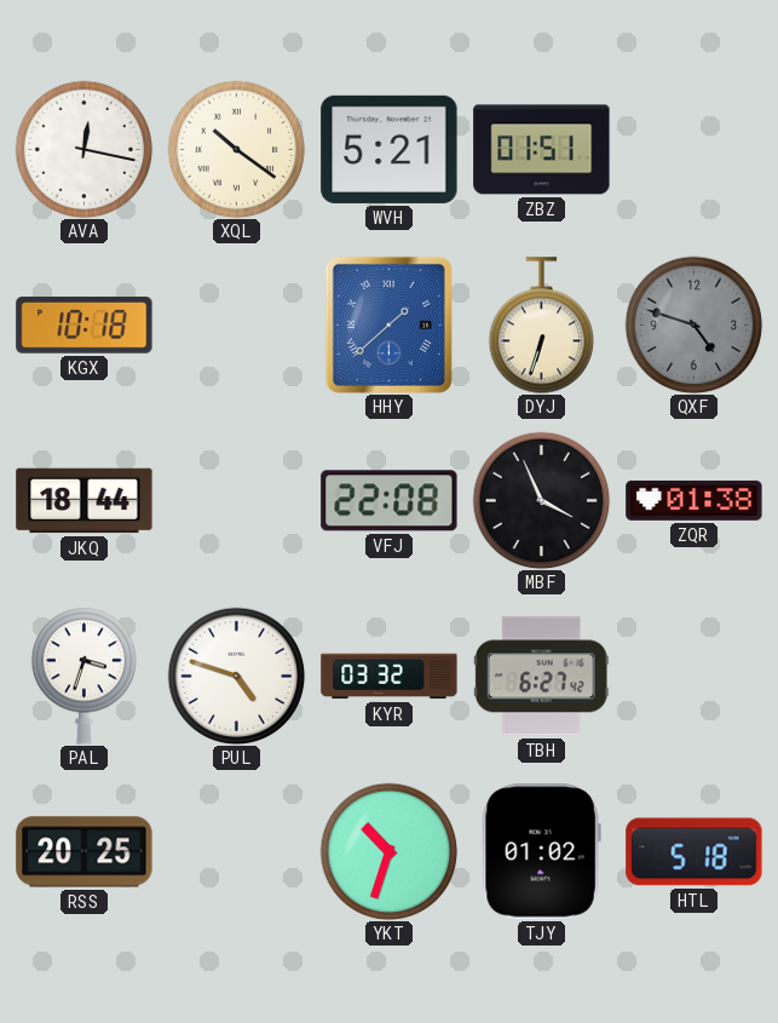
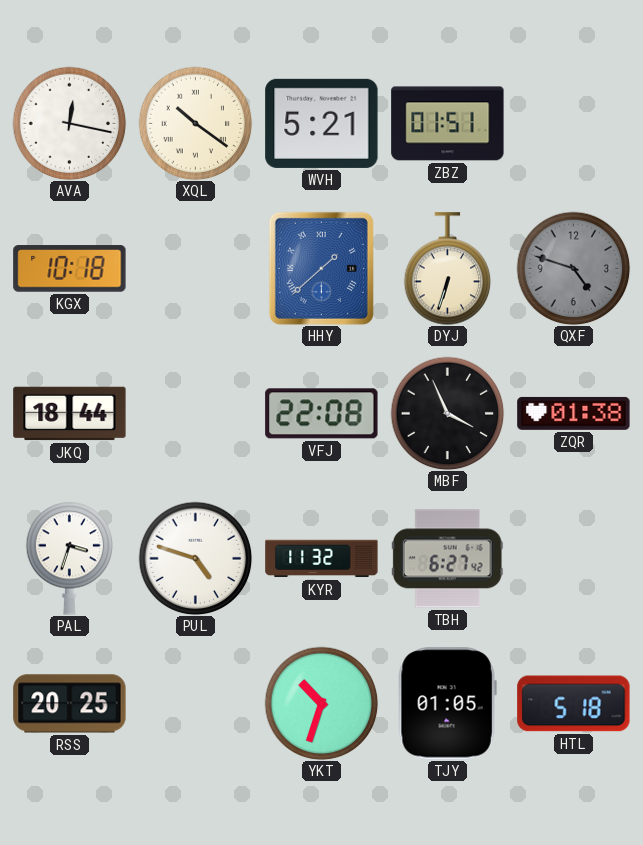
KYR: 03:32 -> 11:32 (322, 559)
TJY: 01:02 -> 01:05 (447, 704)
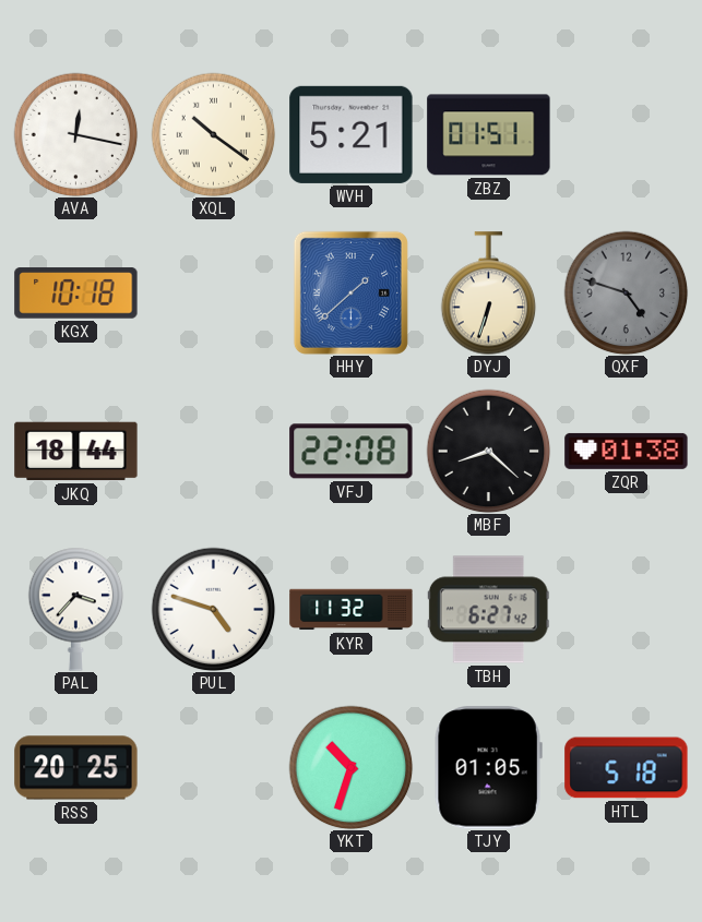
MBF: 3:56 -> 8:22 (488, 451)
PAL: 3:33 -> 3:37 (76, 609)
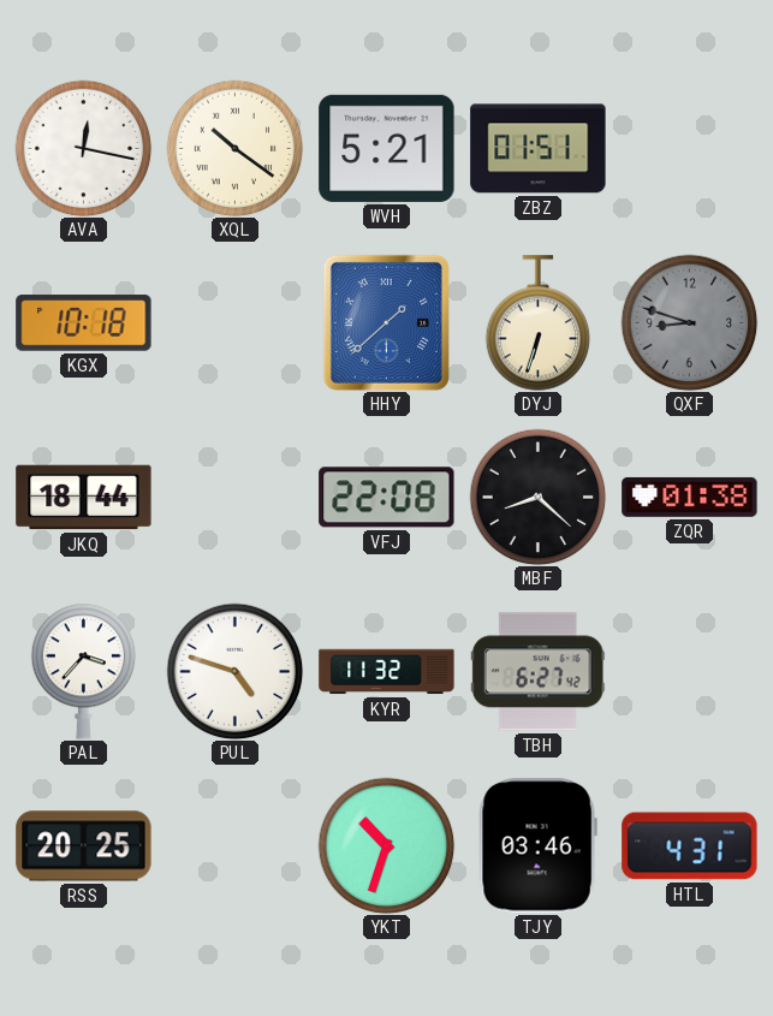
QXF: 4:48 -> 8:48 (689, 322)
TJY: 01:05 -> 03:46 (537, 846)
HTL: 5:18 -> 4:31 (690, 846)
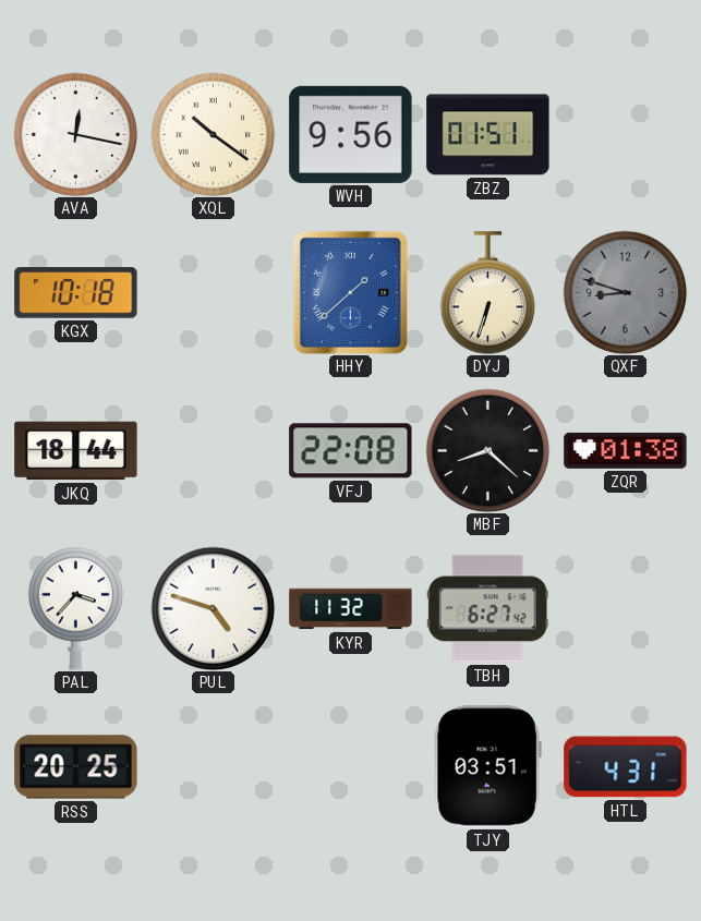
WVH: 5:21 -> 9:56 (351, 134)
YKT: 10:33 -> none (386, 845)
TJY: 03:46 -> 03:51 (487, 767)
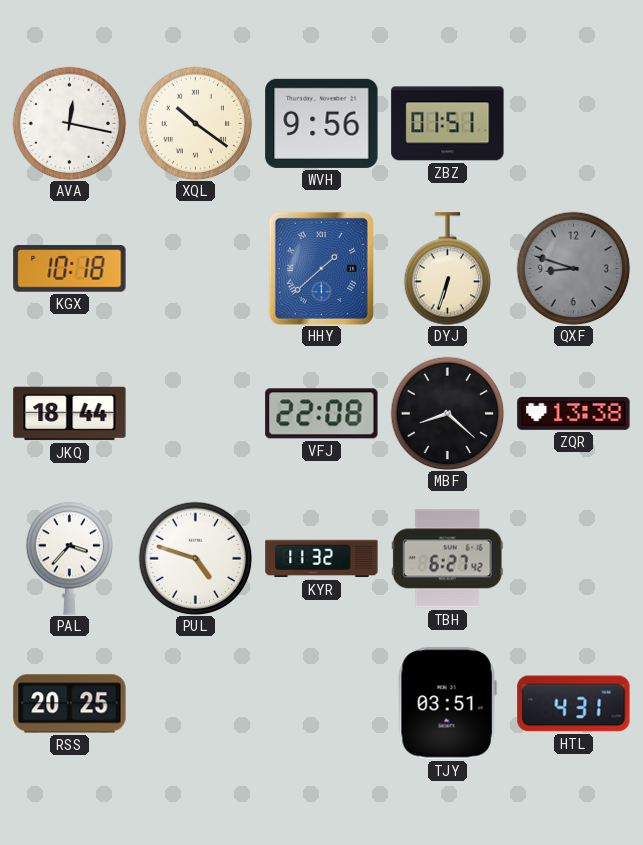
ZQR: 01:38 -> 13:38 (574, 413)
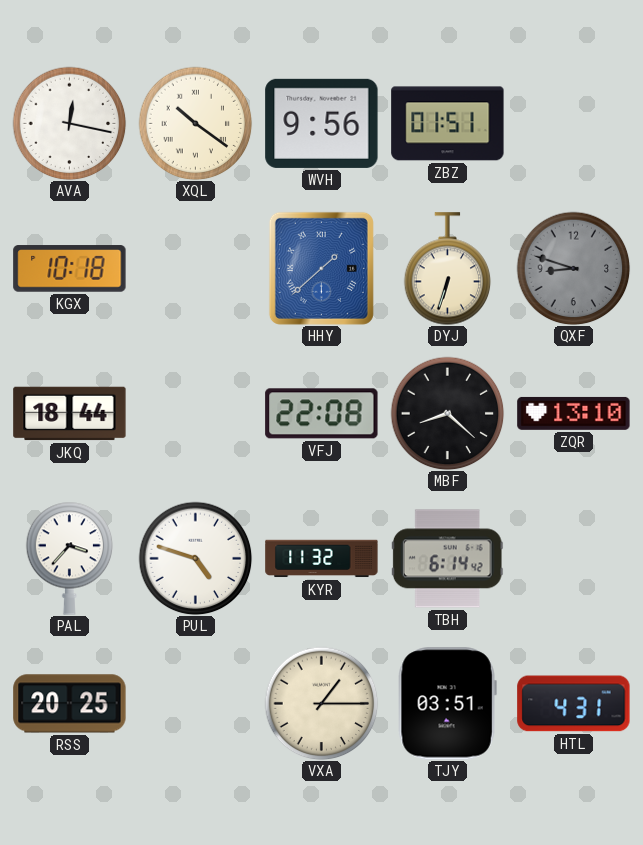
ZQR: 13:38 -> 13:10 (574, 413)
TBH: 6:27 -> 6:14 (447, 559)
VXA: none -> 1:15 (321, 703)
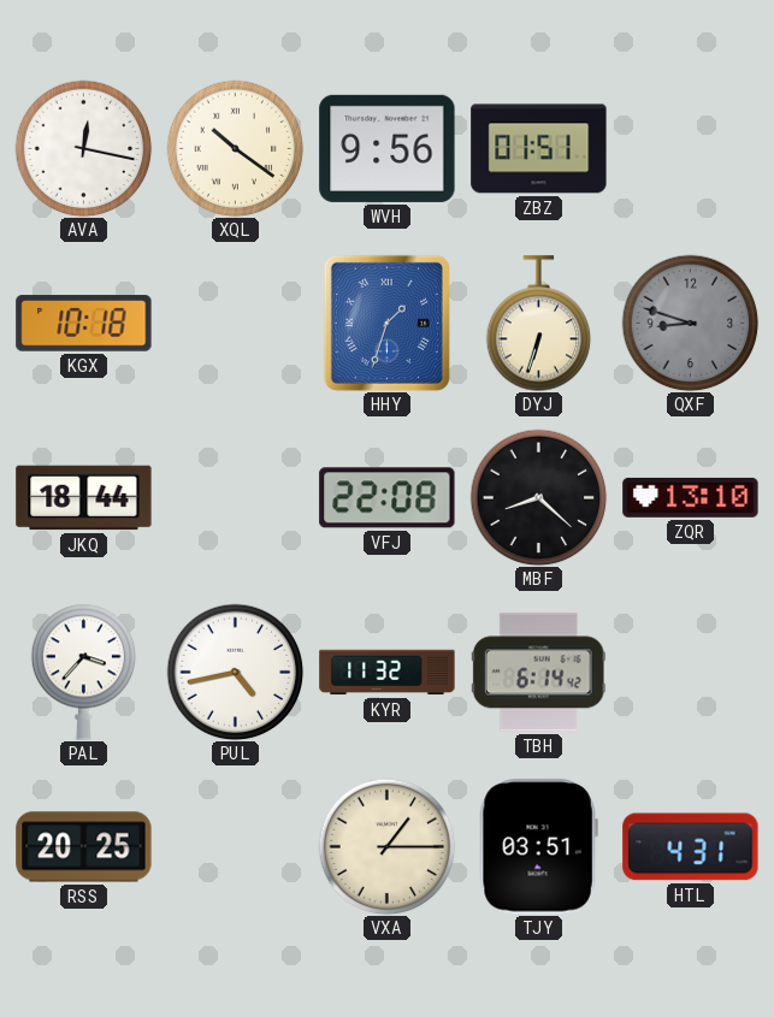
HHY: 1:38 -> 1:33 (386, 323)
PUL: 4:48 -> 4:43 (235, 672)
